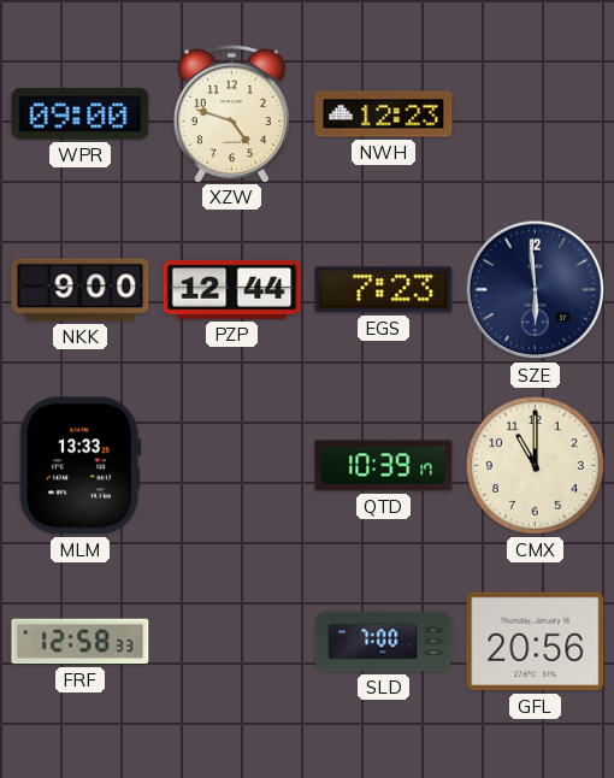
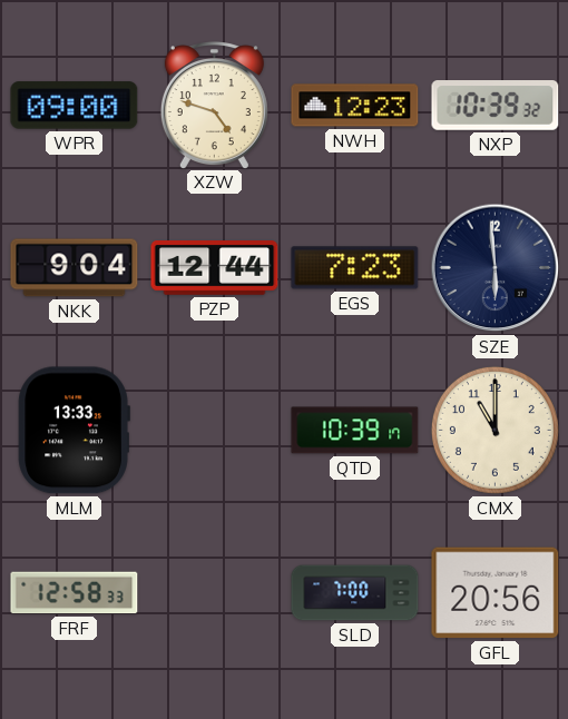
NXP: none -> 10:39 (496, 106)
NKK: 9:00 -> 9:04 (75, 268)
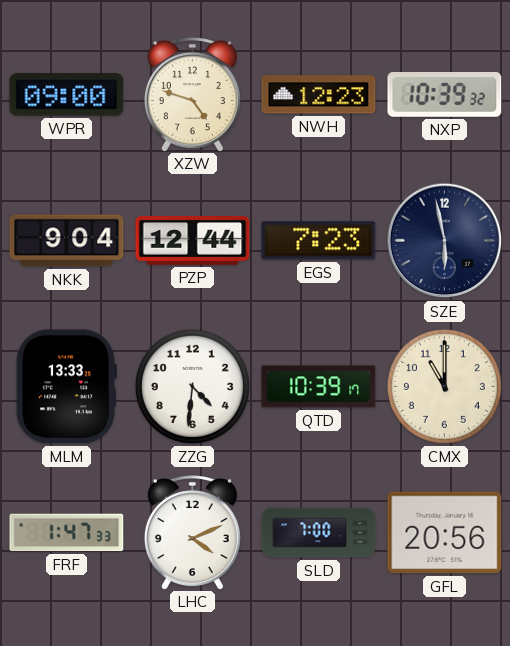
SZE: 5:59 -> 5:58 (445, 241)
ZZG: none -> 4:31 (192, 386)
FRF: 12:58 -> 1:47 (67, 533)
LHC: none -> 4:11 (192, 532)
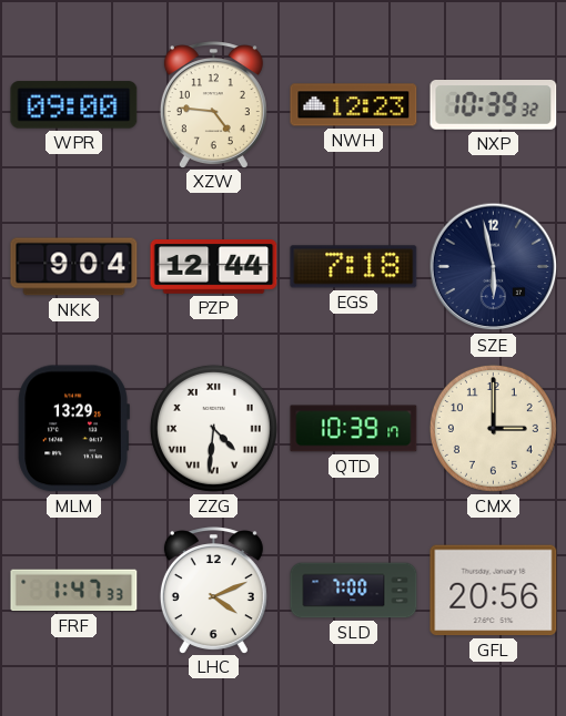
XZW: 4:48 -> 4:46 (213, 104)
EGS: 7:23 -> 7:18 (354, 267)
MLM: 13:33 -> 13:29 (73, 429)
ZZG numerals: Arabic -> Roman (213, 428)
CMX: 11:00 -> 3:00 (493, 428)
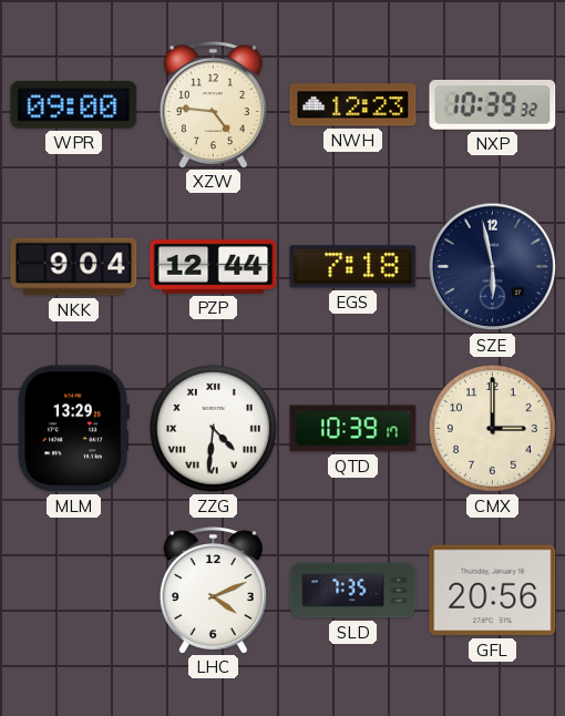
FRF: 1:47 -> none (74, 591)
SLD: 7:00 -> 7:35 (353, 591)
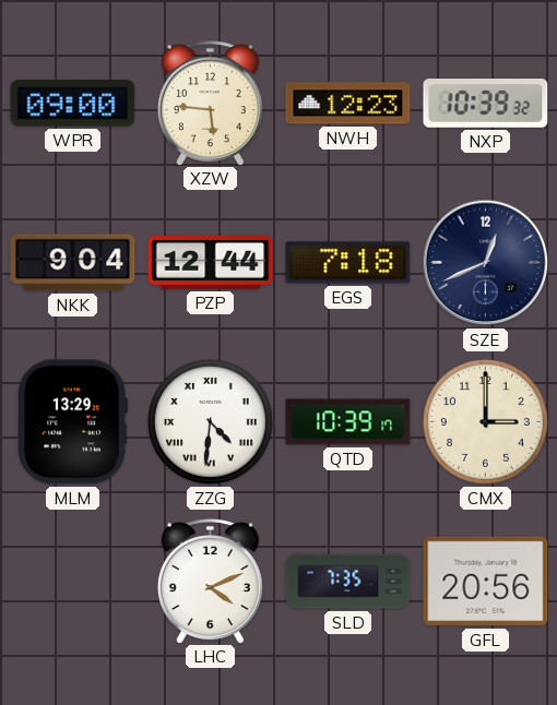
XZW: 4:46 -> 5:46 (210, 103)
SZE: 5:58 -> 12:41 (486, 263)
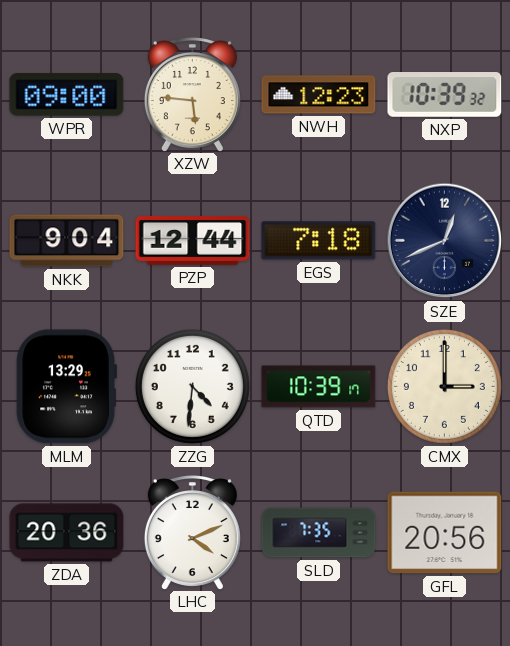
ZZG numerals: Roman -> Arabic (192, 386)
ZDA: none -> 20:36 (67, 533)
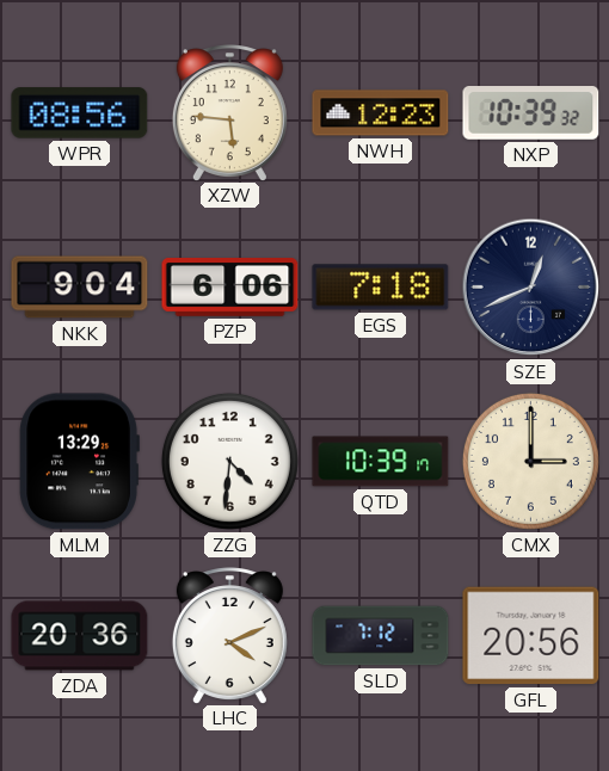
WPR: 09:00 -> 08:56 (80, 113)
PZP: 12:44 -> 6:06 (230, 288)
SLD: 7:35 -> 7:12 (381, 636)
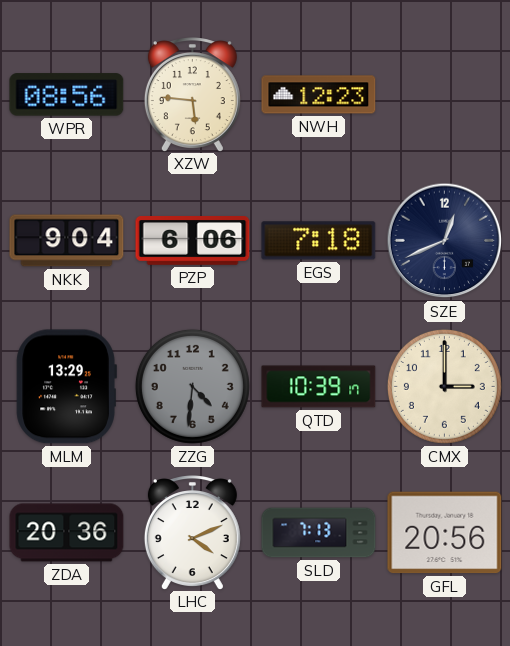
NXP: 10:39 -> none (531, 113)
ZZG dial: white -> grey (192, 386)
SLD: 7:12 -> 7:13 (319, 533)
